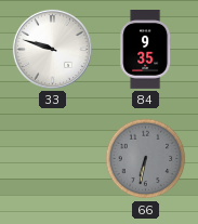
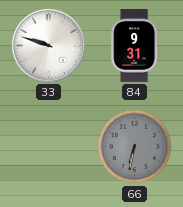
84: 9:35 -> 9:31 (135, 46)
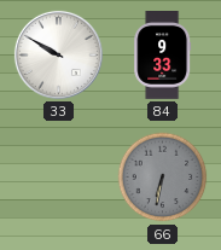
33: 9:48 -> 9:50 (58, 54)
84: 9:31 -> 9:33 (163, 56)
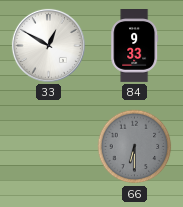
33: 9:50 -> 12:50 (48, 45)
66: 6:32 -> 6:30 (135, 147)
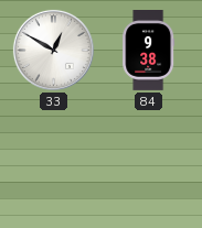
84: 9:33 -> 9:38 (149, 51)
66: 6:30 -> none (135, 147)
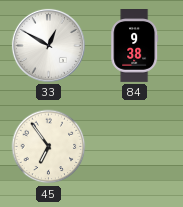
45: none -> 6:54 (49, 147)
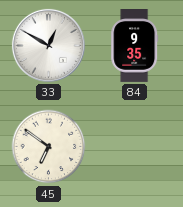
84: 9:38 -> 9:35 (135, 46)
45: 6:54 -> 6:51 (49, 147)
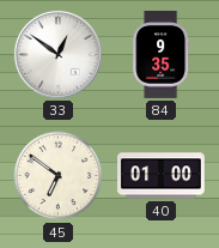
33: 12:50 -> 12:51 (57, 54)
40: none -> 01:00 (162, 176)
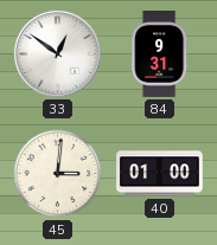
84: 9:35 -> 9:31 (160, 54)
45: 6:51 -> 3:01 (58, 174)
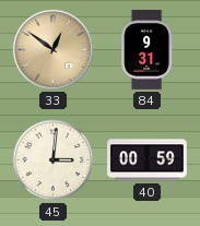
33 dial: white -> champagne (52, 49)
40: 01:00 -> 00:59 (148, 160)
